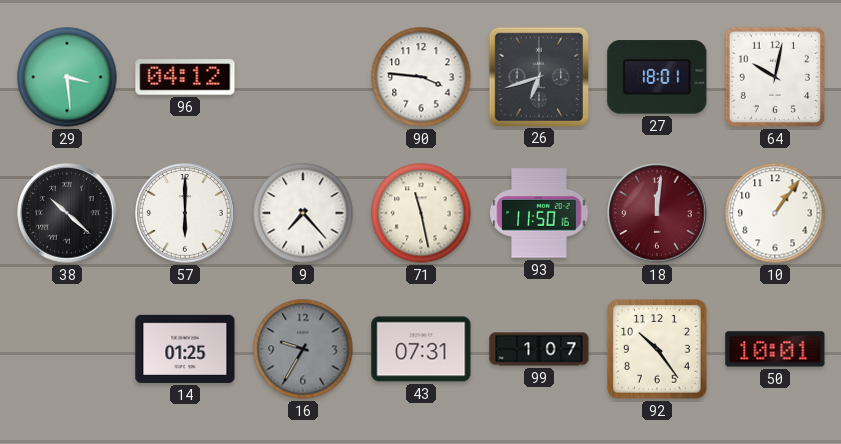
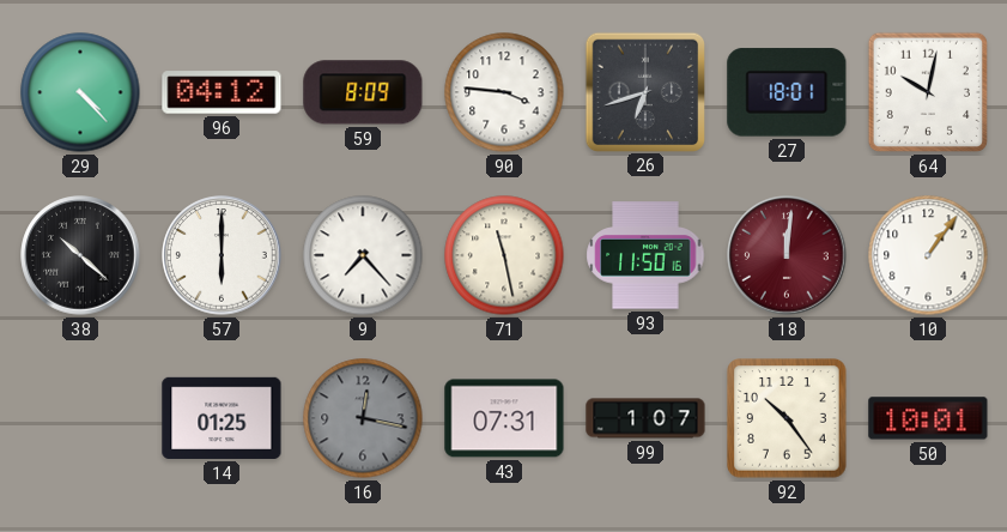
29: 3:29 -> 4:23 (80, 92)
59: none -> 8:09 (363, 92)
16: 9:35 -> 12:17 (363, 418)
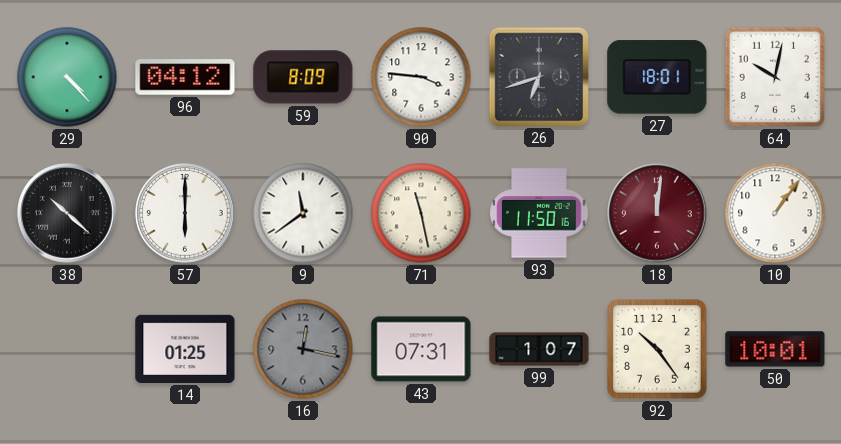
9: 7:23 -> 11:39 (303, 213)
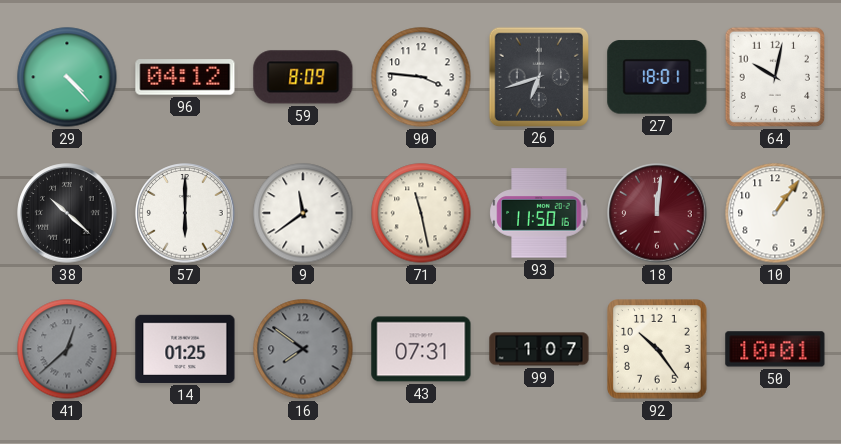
41: none -> 12:38 (67, 349)
16: 12:17 -> 7:51 (303, 349)
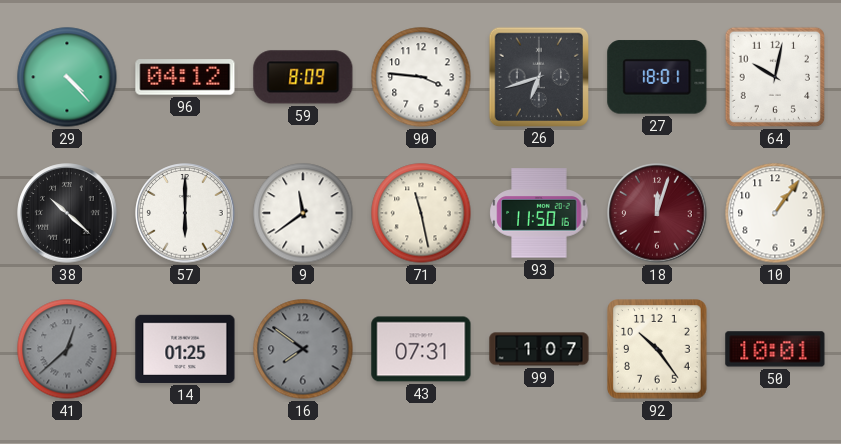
18: 12:01 -> 12:03 (657, 213)
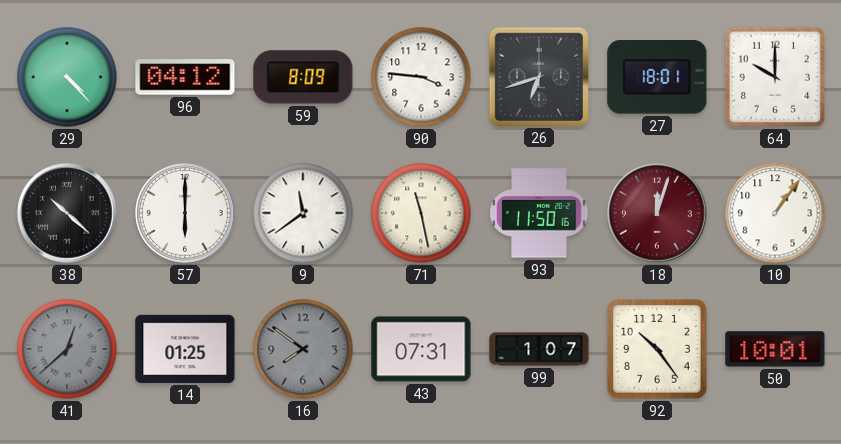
64: 10:02 -> 10:00 (775, 77)
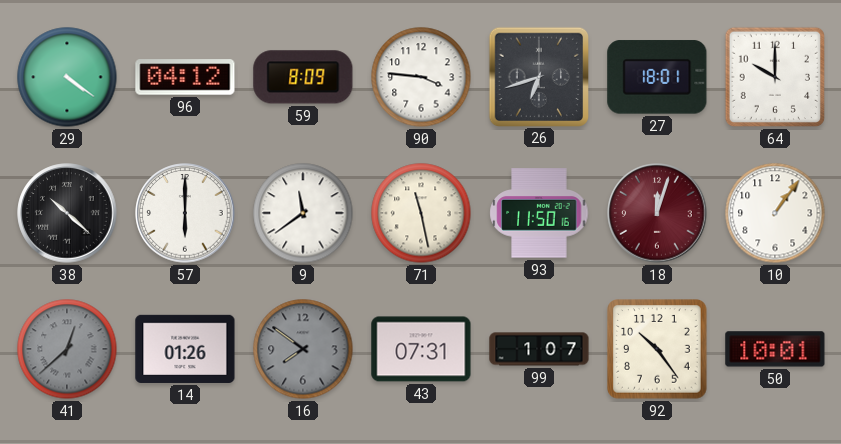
29: 4:23 -> 4:21 (67, 77)
14: 01:25 -> 01:26 (185, 349)
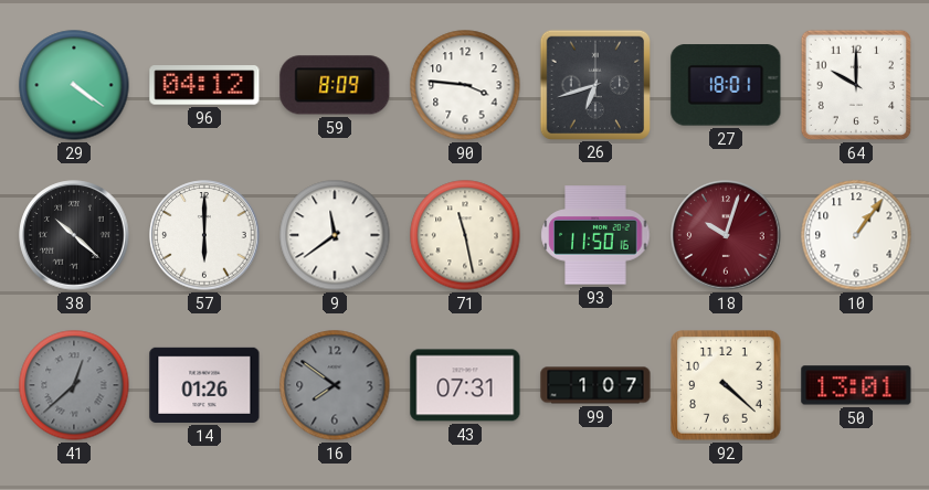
18: 12:03 -> 10:03 (726, 235)
92: 10:24 -> 4:22 (726, 385)
50: 10:01 -> 13:01 (856, 385)
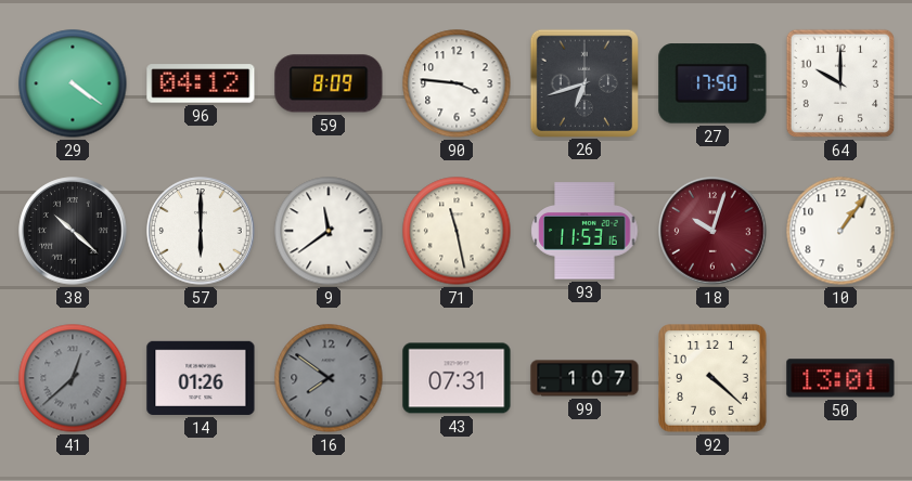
27: 18:01 -> 17:50 (712, 83)
93: 11:50 -> 11:53 (585, 231)
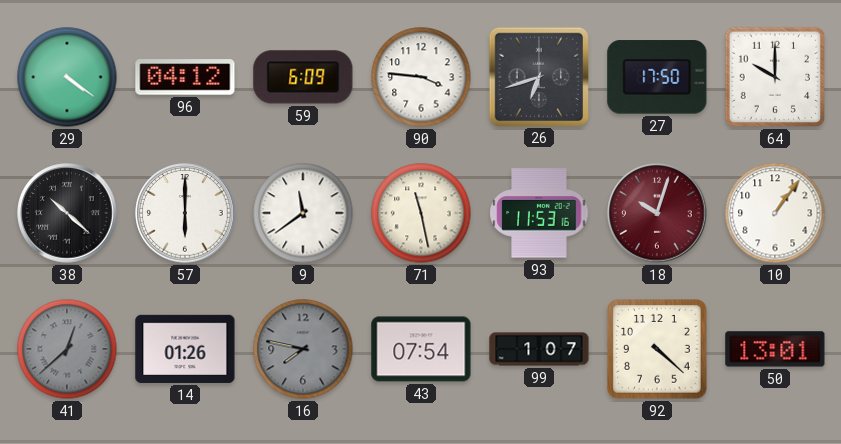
59: 8:09 -> 6:09 (303, 77)
16: 7:51 -> 7:47 (303, 349)
43: 07:31 -> 07:54 (421, 349)
